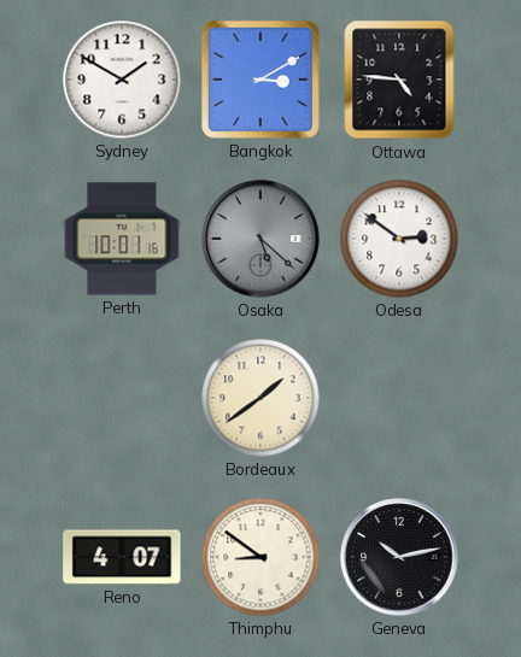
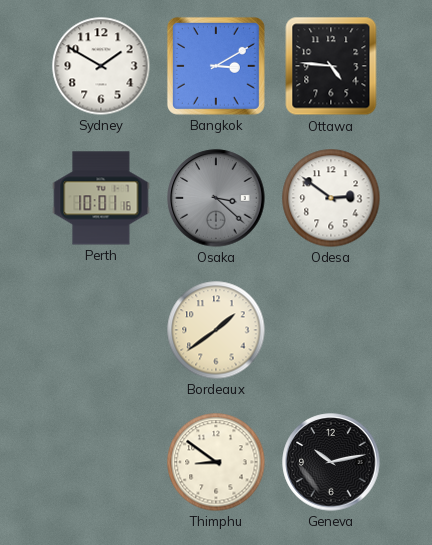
Osaka: 5:22 -> 3:22 (216, 198)
Reno: 4:07 -> none (122, 557)
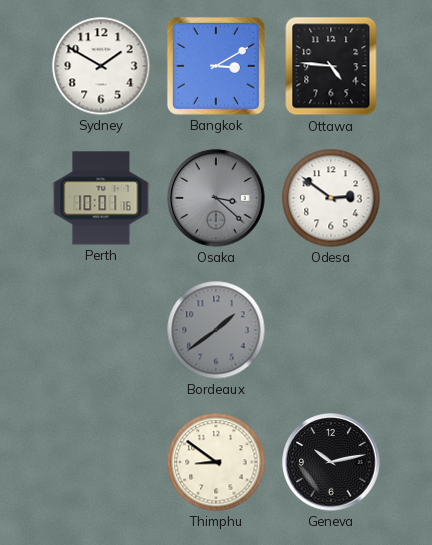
Bordeaux dial: cream -> grey (216, 330)
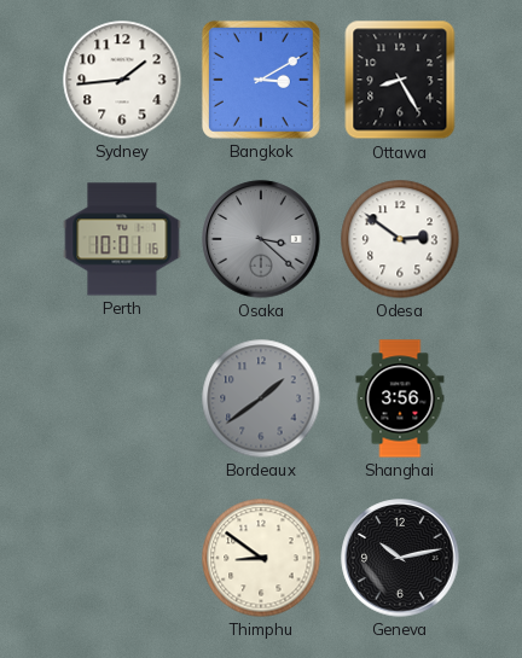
Sydney: 1:50 -> 1:44 (122, 80)
Ottawa: 4:46 -> 8:25 (400, 80)
Shanghai: none -> 3:56 (400, 398)
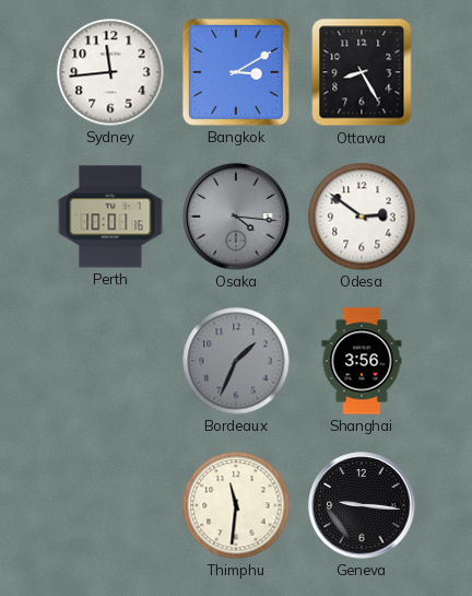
Sydney: 1:44 -> 11:44 (110, 72)
Osaka: 3:22 -> 4:16 (236, 217)
Bordeaux: 1:39 -> 1:34 (236, 361)
Thimphu: 8:51 -> 11:31 (236, 505)
Geneva: 10:13 -> 9:16 (362, 505)
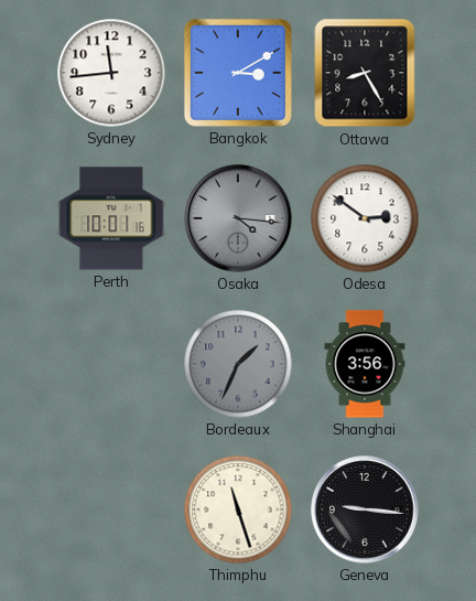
Thimphu: 11:31 -> 11:27 (238, 509)
